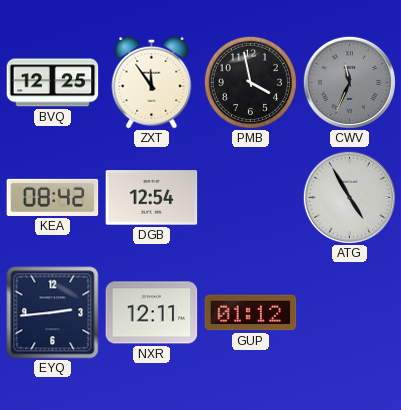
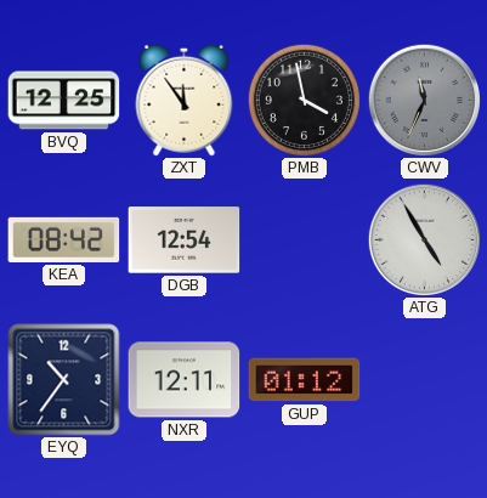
EYQ: 2:44 -> 10:36 (64, 380)
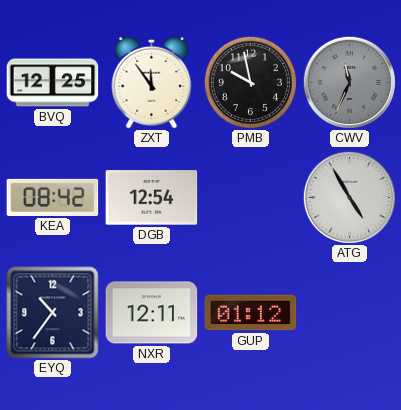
PMB: 3:58 -> 9:58 (250, 82)
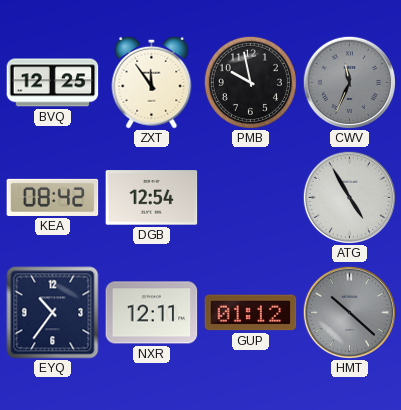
HMT: none -> 10:22 (349, 312)
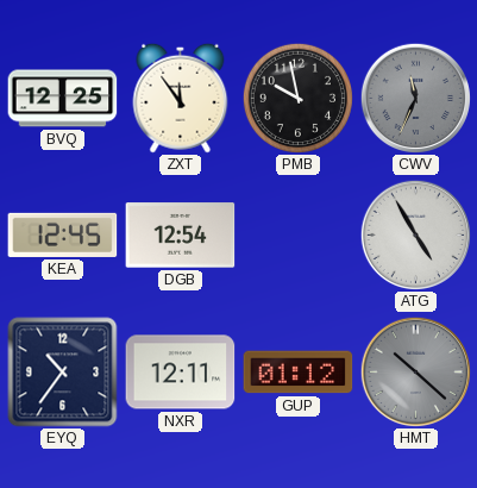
KEA: 08:42 -> 12:45 (63, 234)
